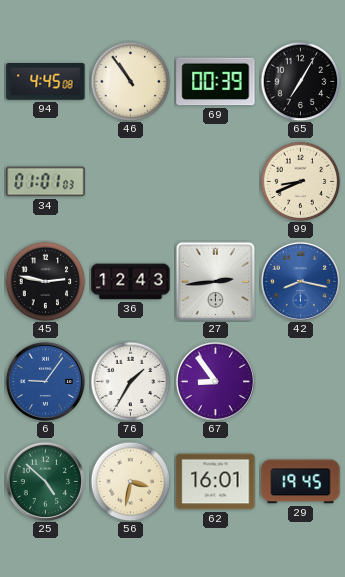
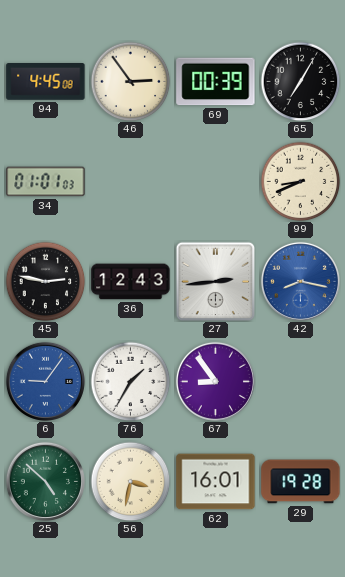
46: 10:54 -> 2:54 (130, 81)
29: 19:45 -> 19:28 (301, 482)
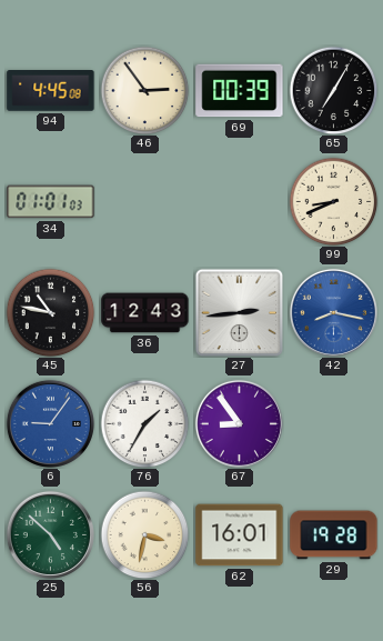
45: 2:47 -> 10:47 (50, 312)
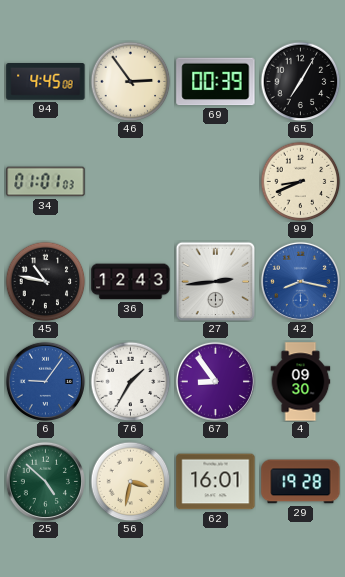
4: none -> 09:30 (301, 382)
